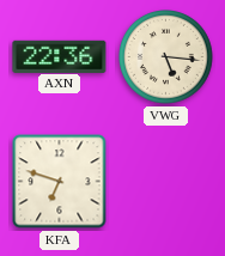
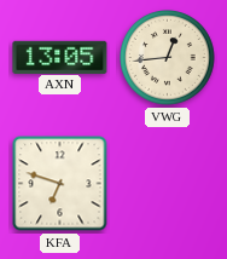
AXN: 22:36 -> 13:05 (60, 57)
VWG: 5:16 -> 12:44 (168, 58)
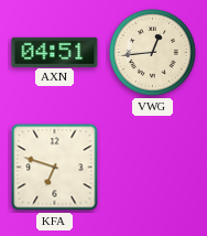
AXN: 13:05 -> 04:51 (55, 52)
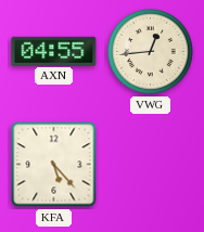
AXN: 04:51 -> 04:55 (54, 51)
KFA: 6:48 -> 5:23 (54, 165)
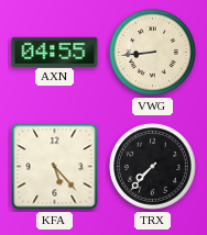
VWG: 12:44 -> 8:44 (153, 53)
TRX: none -> 7:37 (153, 167)
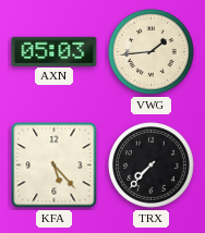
AXN: 04:55 -> 05:03 (55, 51)
VWG: 8:44 -> 1:44 (152, 52)
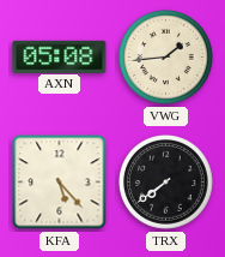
AXN: 05:03 -> 05:08 (60, 56)
TRX: 7:37 -> 7:39 (166, 183)
